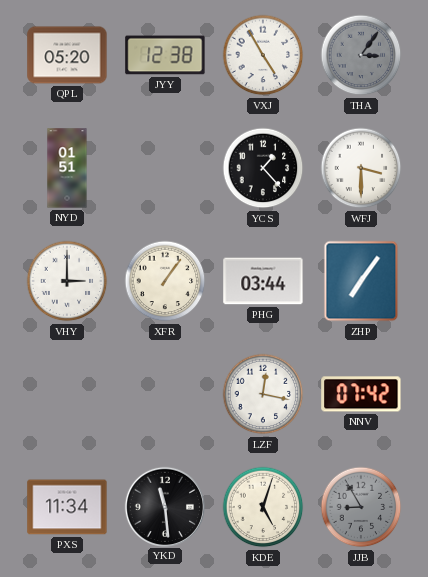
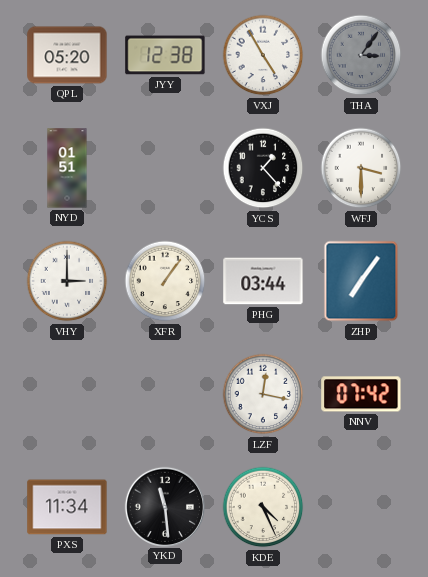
KDE: 5:03 -> 4:26 (263, 507)
JJB: 8:55 -> none (361, 507)
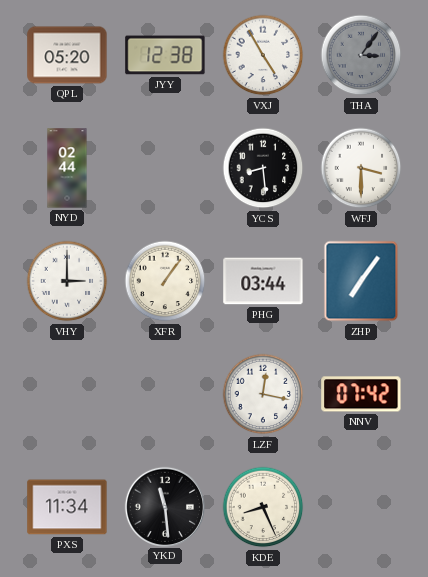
NYD: 01:51 -> 02:44 (67, 168)
YCS: 1:23 -> 8:29 (263, 168)
KDE: 4:26 -> 8:26 (263, 507)
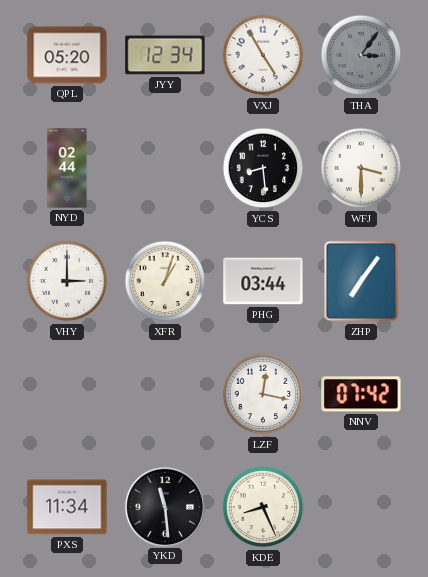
JYY: 12:38 -> 12:34 (165, 55)
XFR: 1:06 -> 1:03 (165, 281)
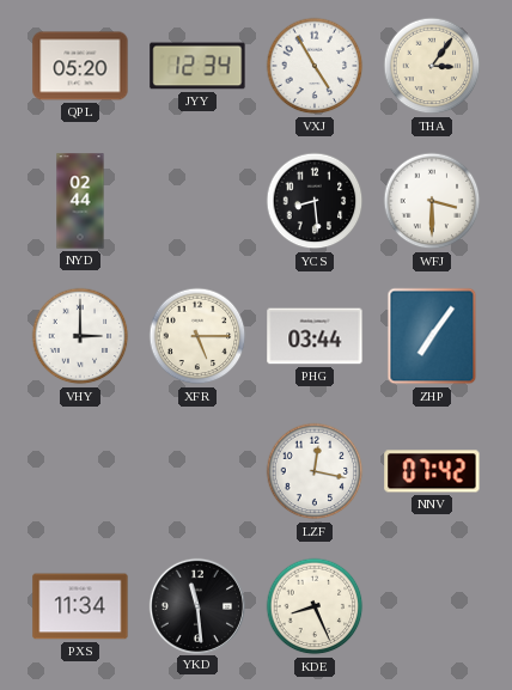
THA dial: grey -> cream (432, 66)
XFR: 1:03 -> 5:15 (197, 336)
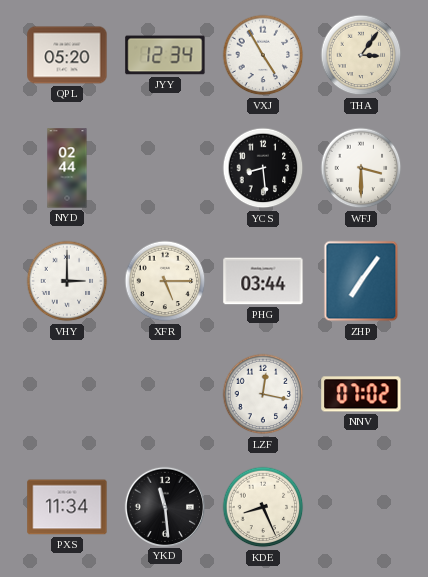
NNV: 07:42 -> 07:02 (361, 394)
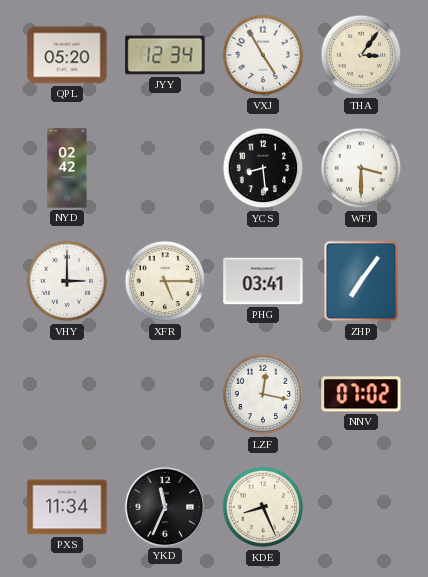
NYD: 02:44 -> 02:42 (67, 168)
PHG: 03:44 -> 03:41 (263, 281)
YKD: 11:29 -> 11:34 (164, 506)
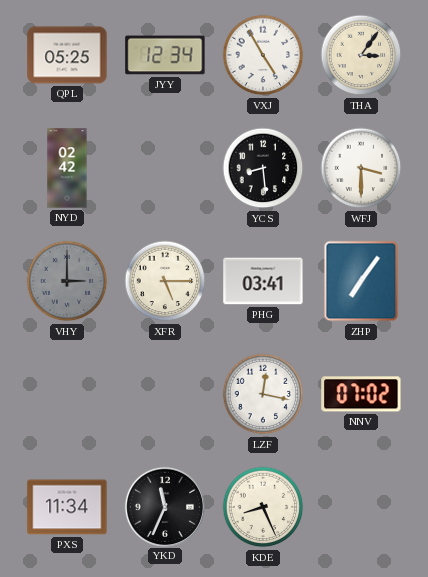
QPL: 05:20 -> 05:25 (67, 55)
VHY dial: white -> grey (67, 281)
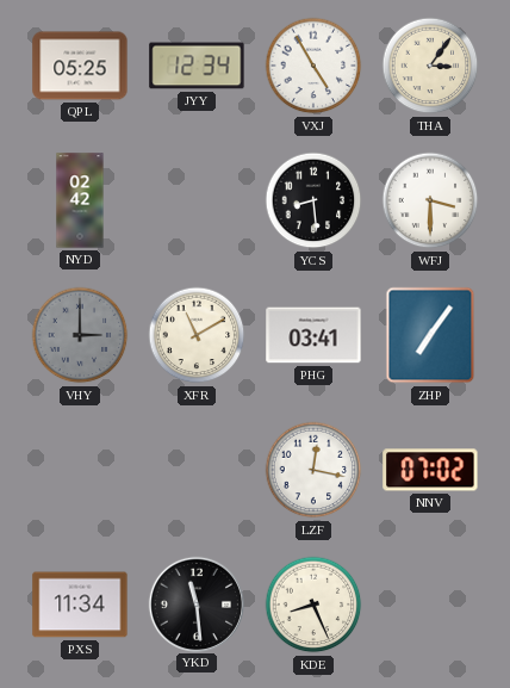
XFR: 5:15 -> 11:10 (197, 335)
YKD: 11:34 -> 11:29 (195, 603)
